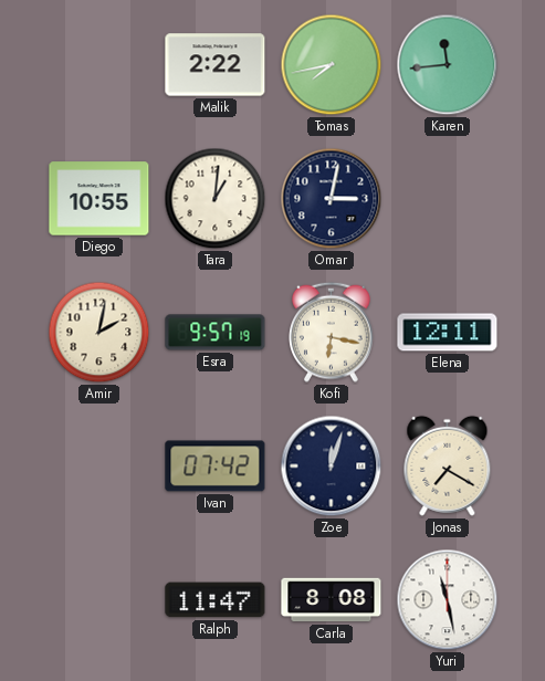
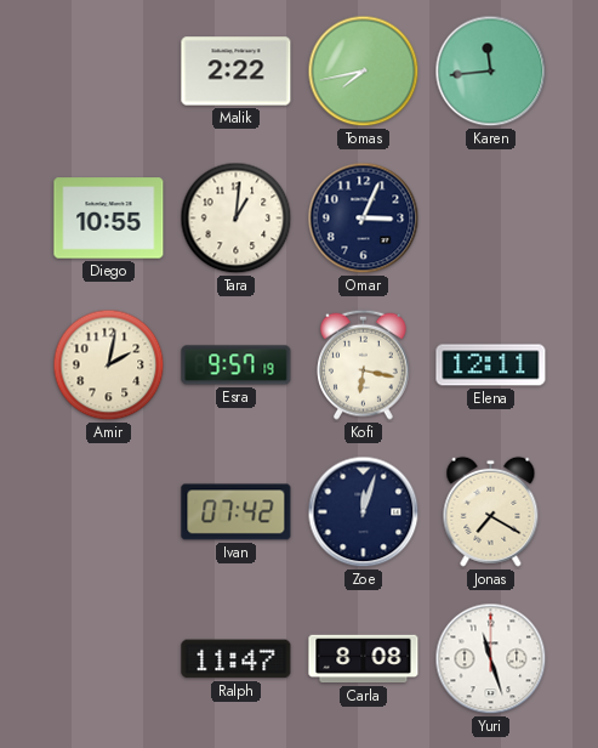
Omar: 3:02 -> 3:04 (364, 219)
Yuri: 11:28 -> 11:27 (491, 659)
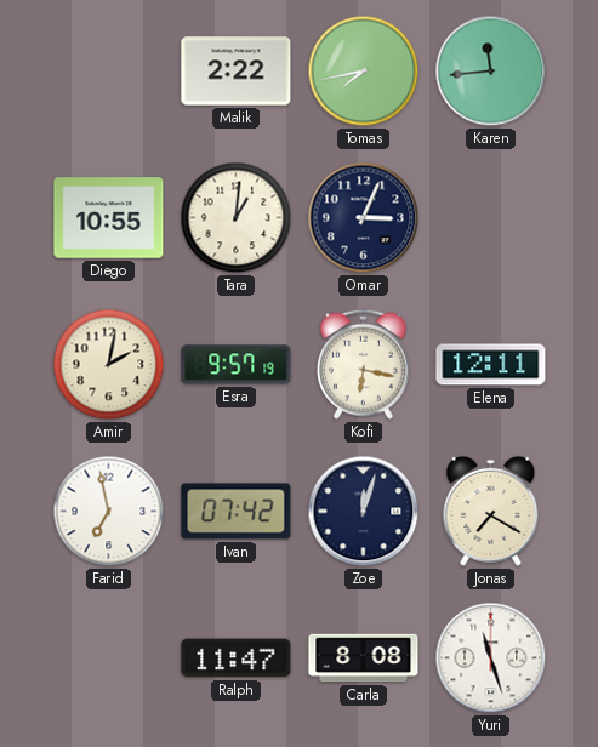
Farid: none -> 6:58 (109, 512)
